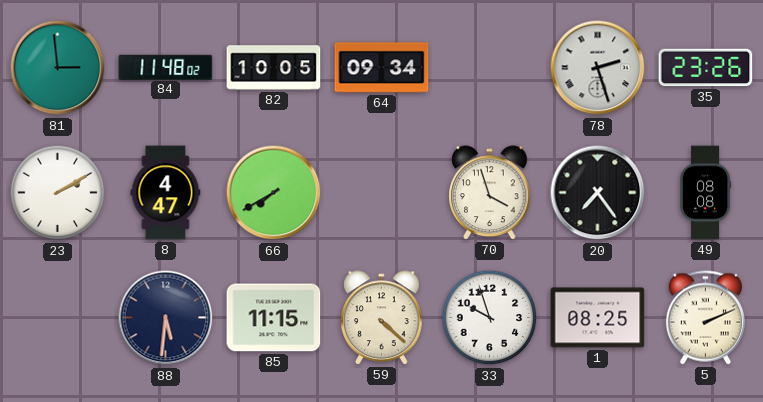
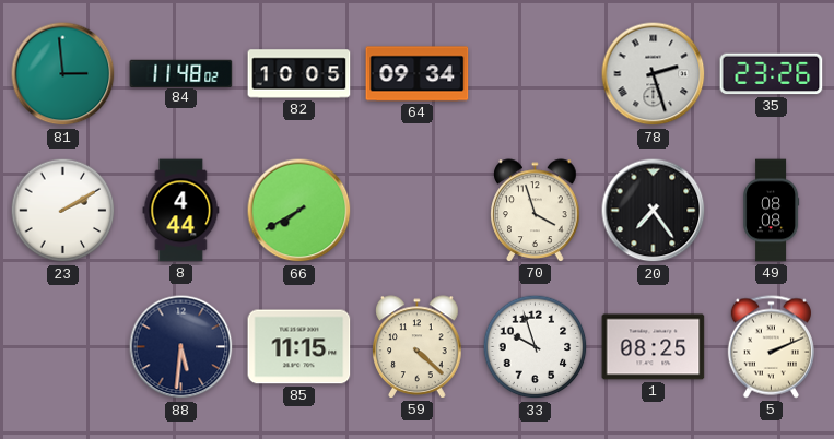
8: 4:47 -> 4:44 (181, 211)
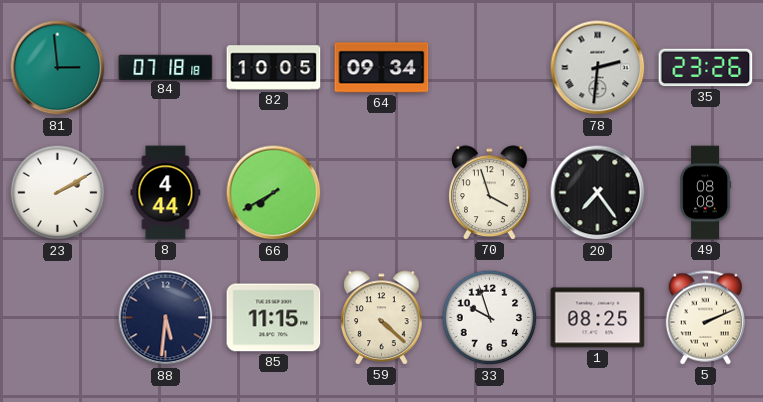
84: 11:48 -> 07:18 (166, 67)
78: 2:27 -> 2:31 (598, 68)
